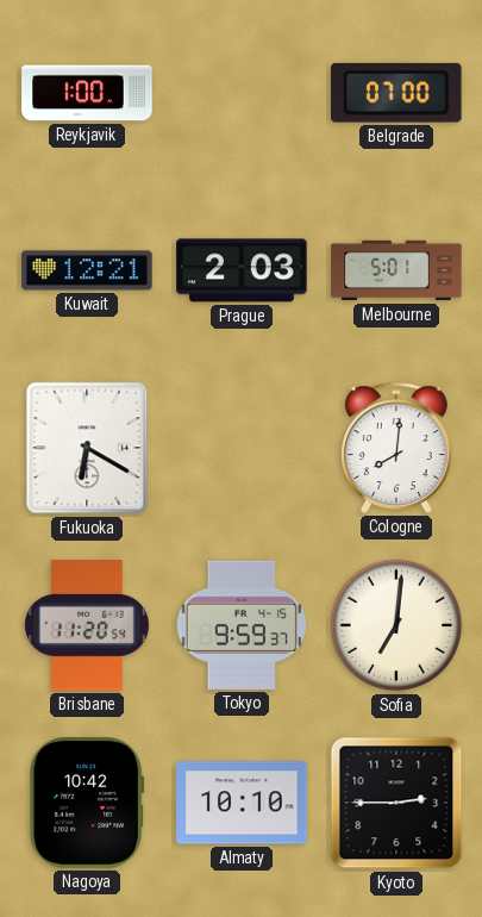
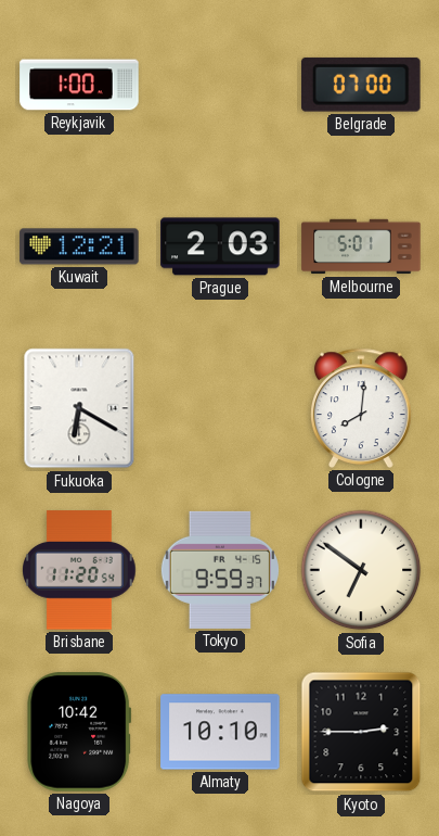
Sofia: 7:01 -> 6:51 (361, 570)
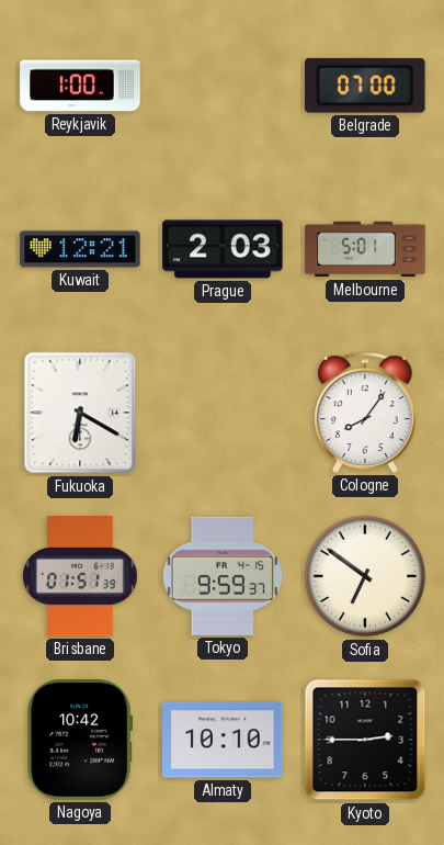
Cologne: 8:01 -> 8:06 (366, 413)
Brisbane: 11:20 -> 01:51 (81, 576)
